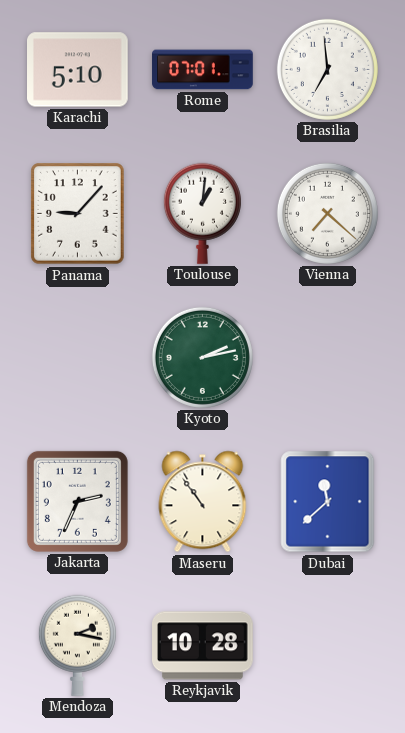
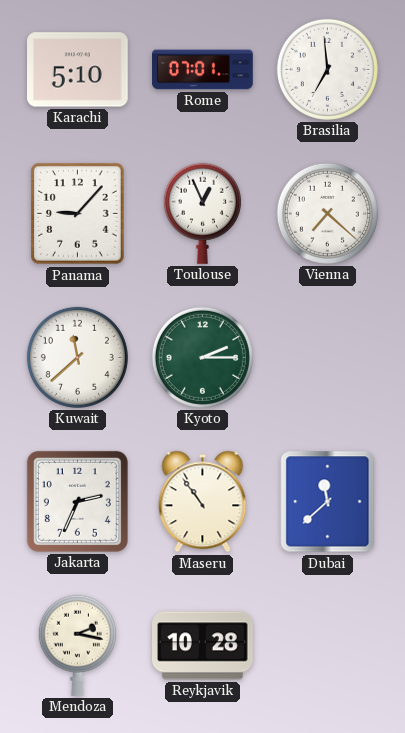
Toulouse: 1:01 -> 12:56 (202, 213)
Kuwait: none -> 11:38 (77, 357)
Kyoto: 2:13 -> 2:15 (202, 357)
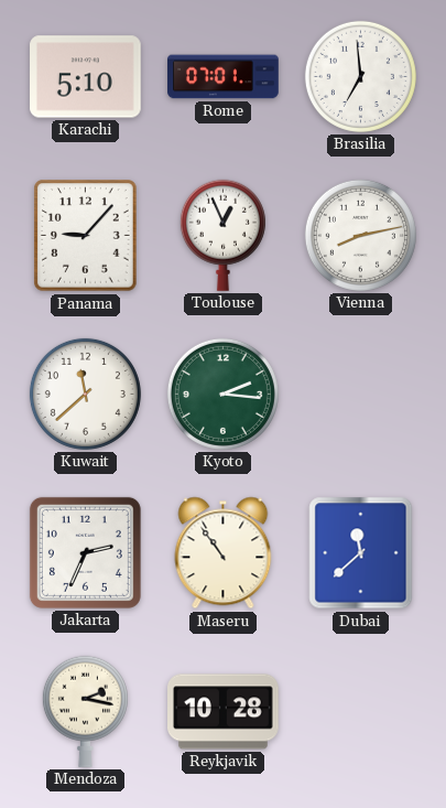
Vienna: 7:22 -> 8:13 (360, 235)
Kyoto: 2:15 -> 2:16 (222, 394)
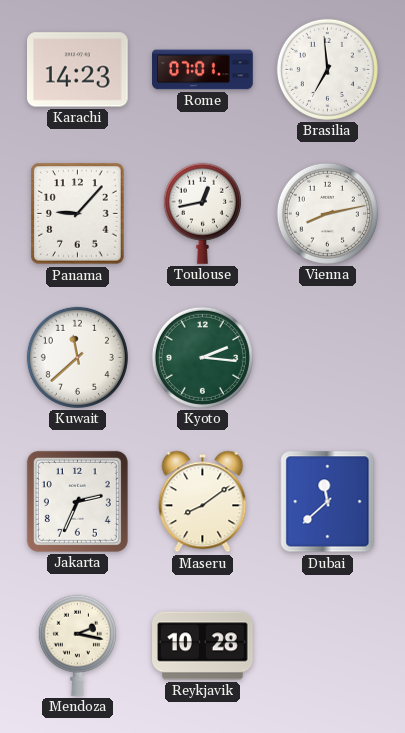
Karachi: 5:10 -> 14:23 (78, 70)
Toulouse: 12:56 -> 12:43 (202, 213)
Maseru: 10:54 -> 8:09 (203, 502)
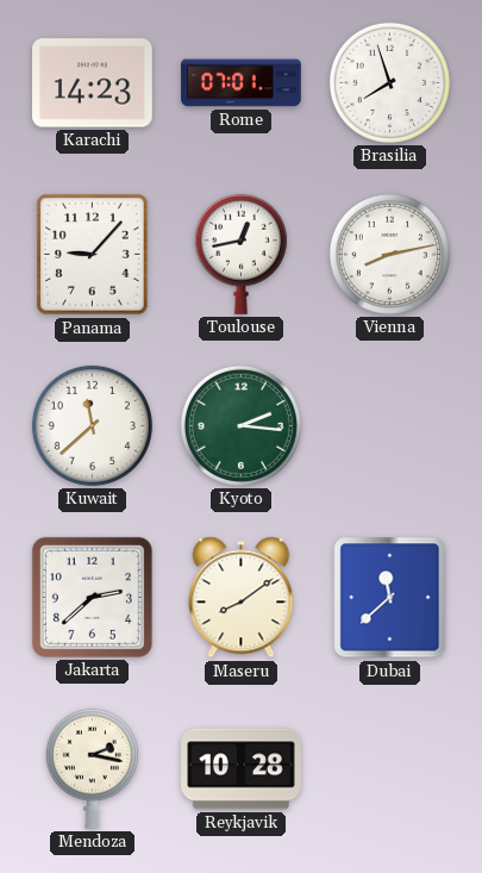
Brasilia: 6:59 -> 7:57 (389, 82)
Jakarta: 2:34 -> 2:38 (92, 597)
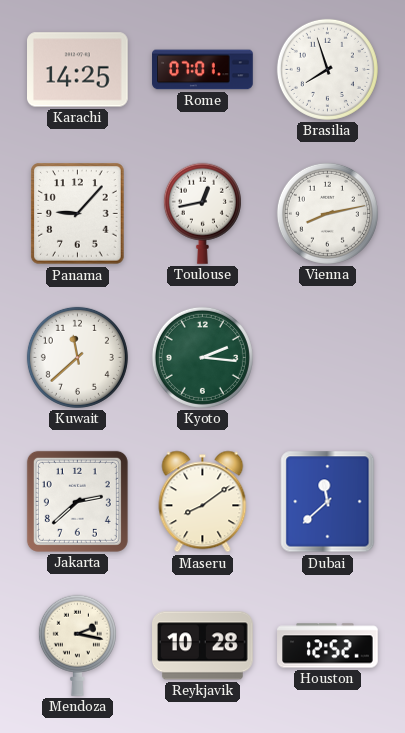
Karachi: 14:23 -> 14:25 (78, 70)
Houston: none -> 12:52 (328, 646)
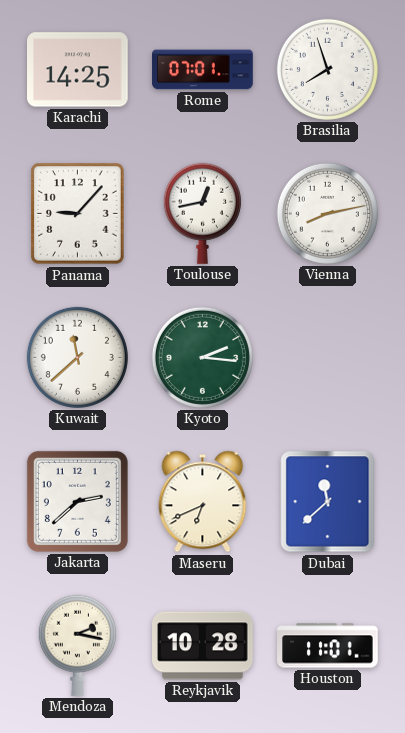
Maseru: 8:09 -> 6:41 (203, 502)
Houston: 12:52 -> 11:01 (328, 646)
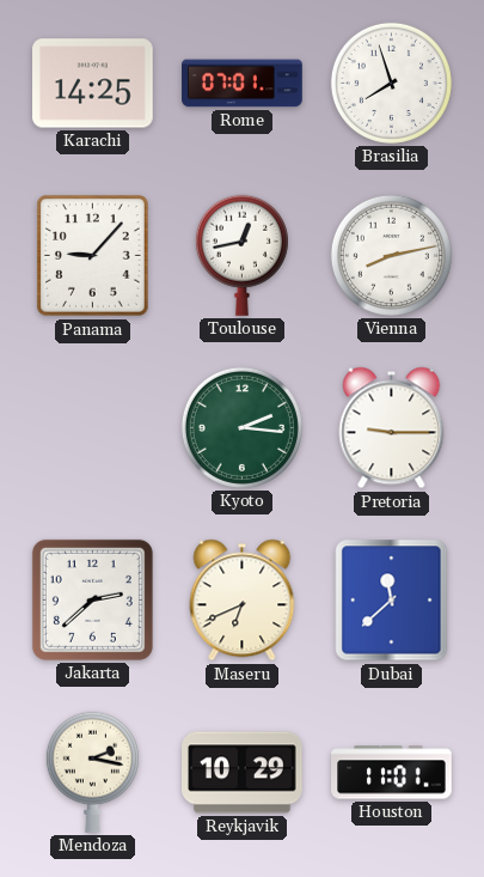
Kuwait: 11:38 -> none (77, 357)
Pretoria: none -> 9:15 (392, 428)
Reykjavik: 10:28 -> 10:29 (243, 773)
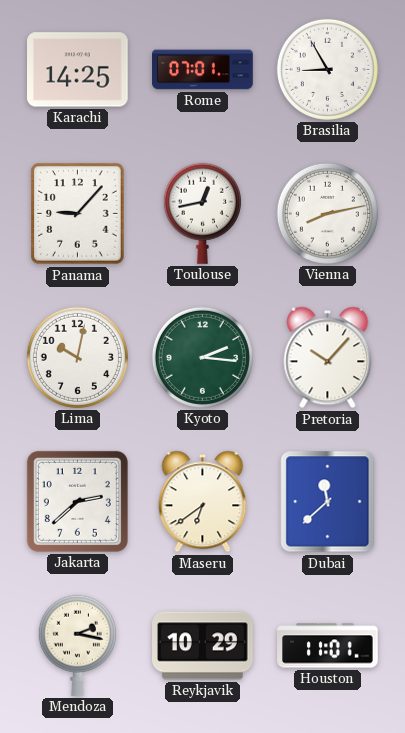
Brasilia: 7:57 -> 8:55 (327, 69)
Lima: none -> 10:02 (77, 357)
Pretoria: 9:15 -> 10:07 (328, 358)
Maseru: 6:41 -> 6:39 (203, 502)
